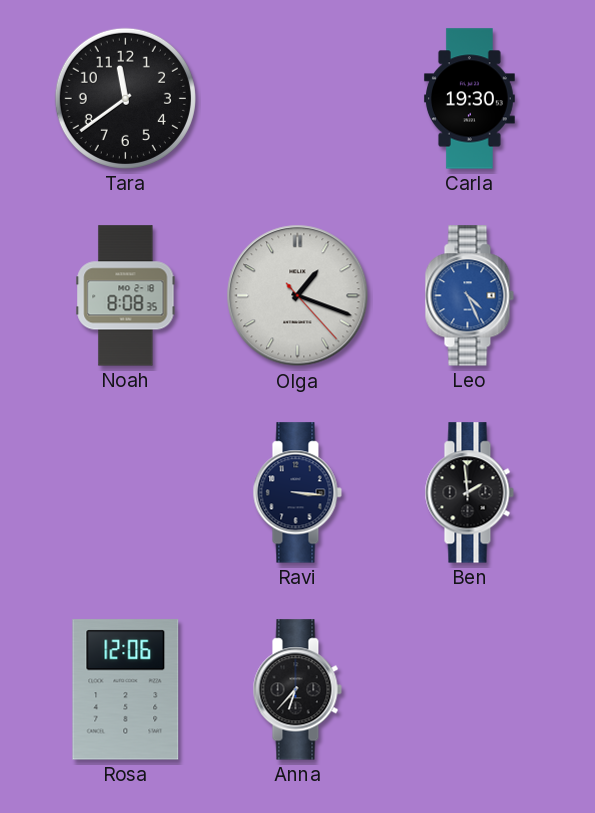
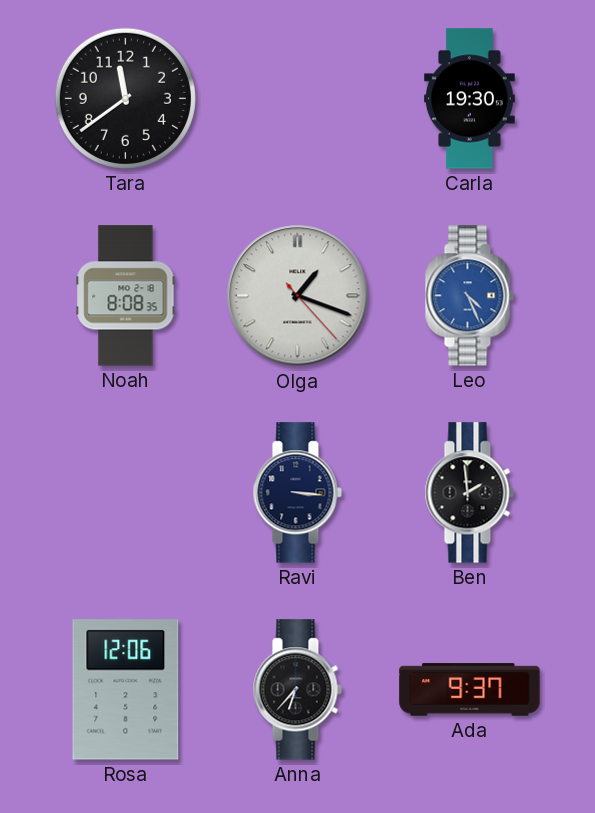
Ada: none -> 9:37 (470, 690)
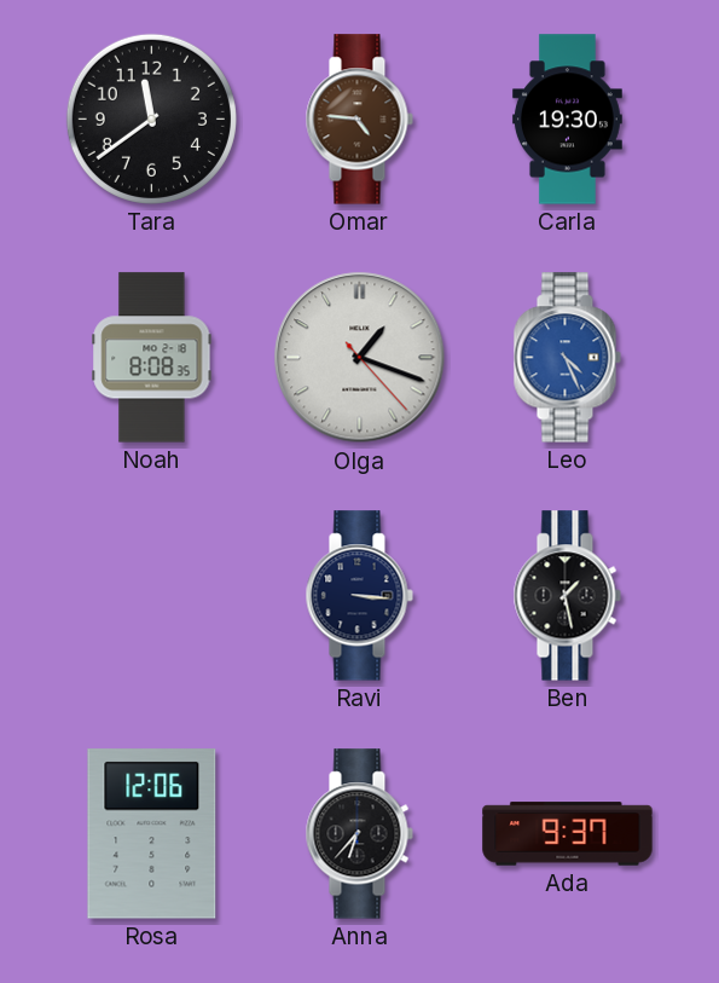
Omar: none -> 4:46 (359, 120)
Ben: 1:59 -> 1:28 (567, 596)
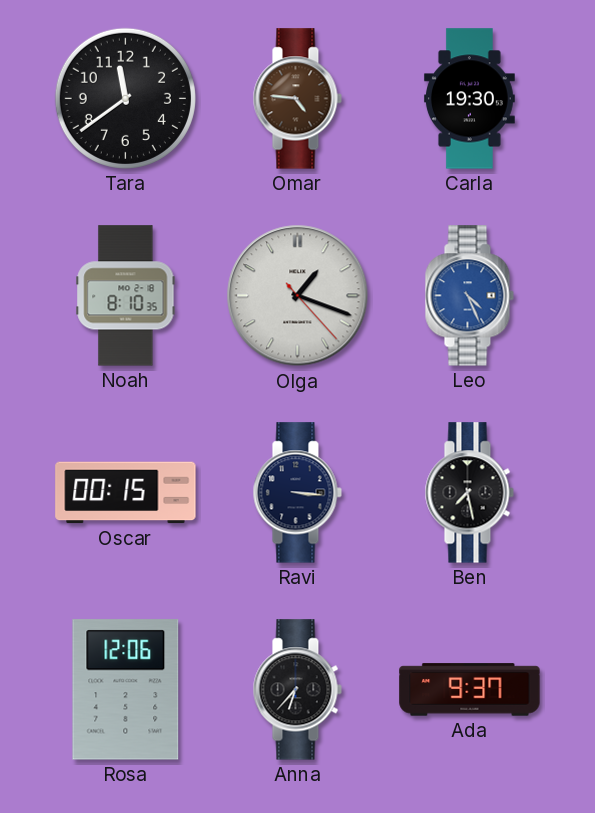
Noah: 8:08 -> 8:10 (126, 296)
Oscar: none -> 00:15 (126, 493)
Ben: 1:28 -> 7:28 (469, 493)
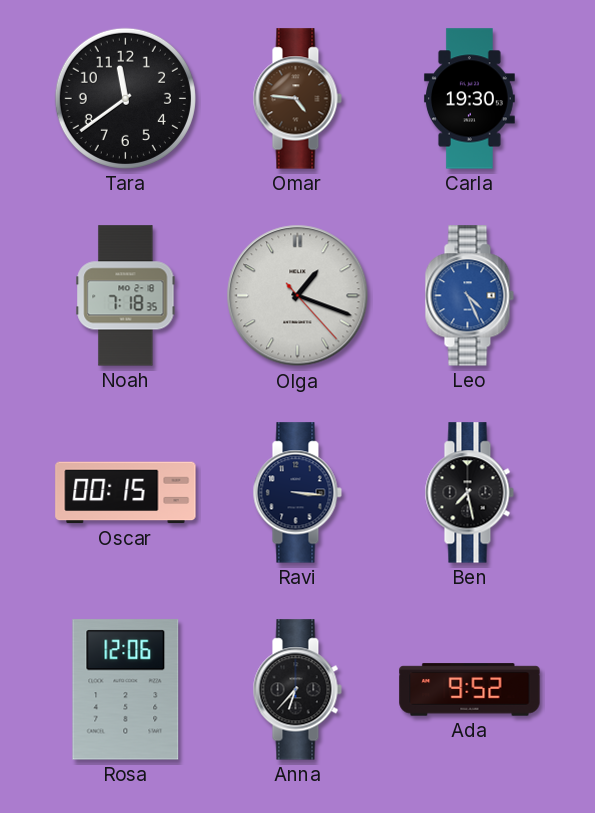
Noah: 8:10 -> 7:18 (126, 296)
Ada: 9:37 -> 9:52 (470, 690)
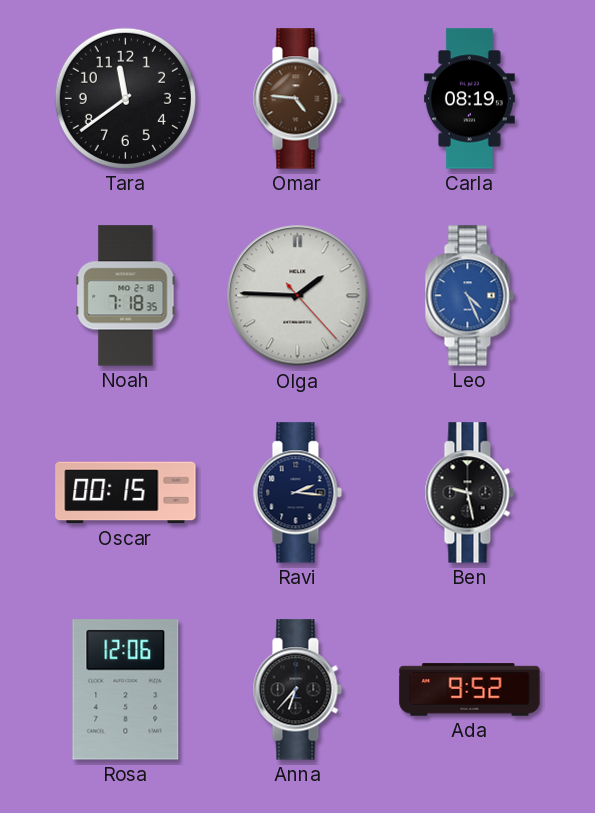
Carla: 19:30 -> 08:19 (469, 99)
Olga: 1:18 -> 1:45 (298, 296)
Ravi: 3:16 -> 2:16 (297, 493)
Ben: 7:28 -> 9:28 (469, 493)
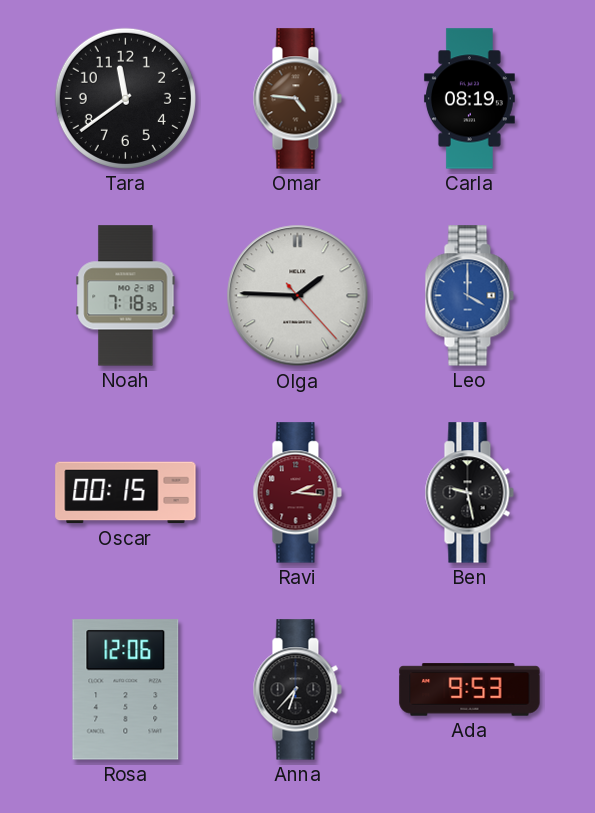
Leo: 4:26 -> 4:00 (469, 296)
Ravi dial: navy -> burgundy (297, 493)
Ada: 9:52 -> 9:53 (470, 690)
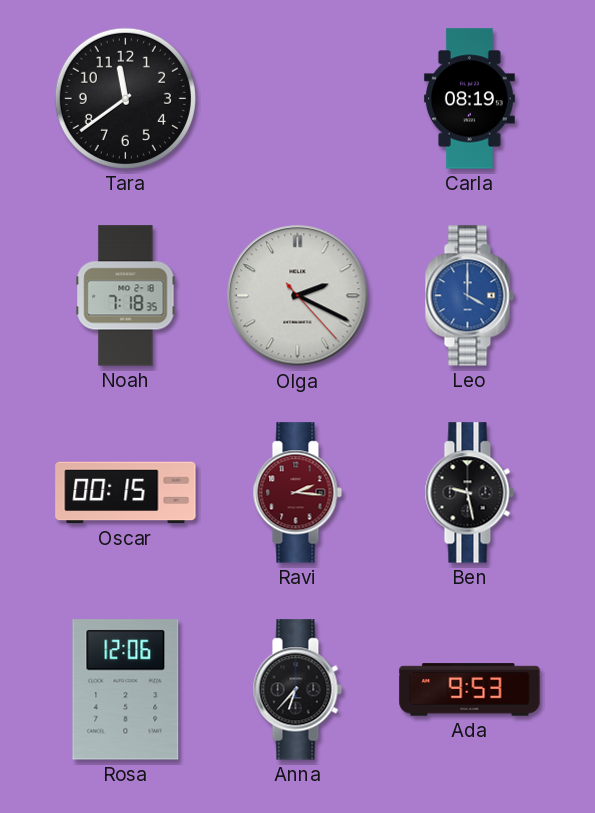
Omar: 4:46 -> none (297, 99)
Olga: 1:45 -> 2:19 (298, 296)
